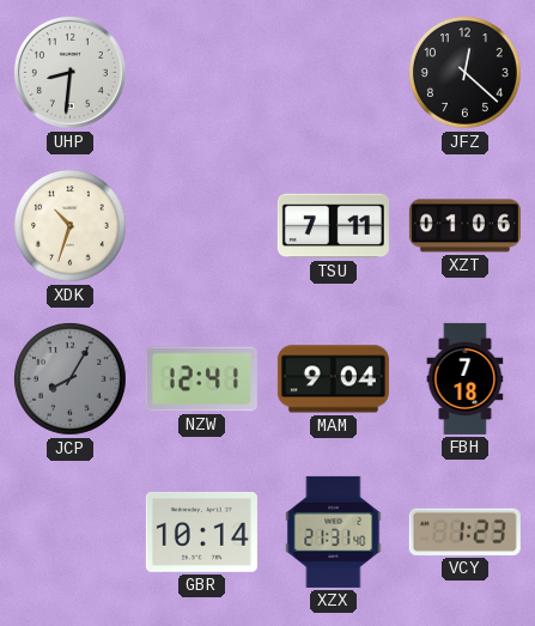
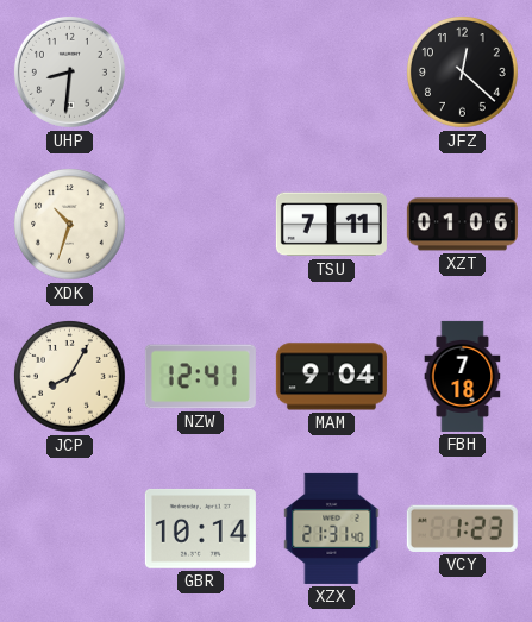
JCP dial: grey -> cream (70, 377)
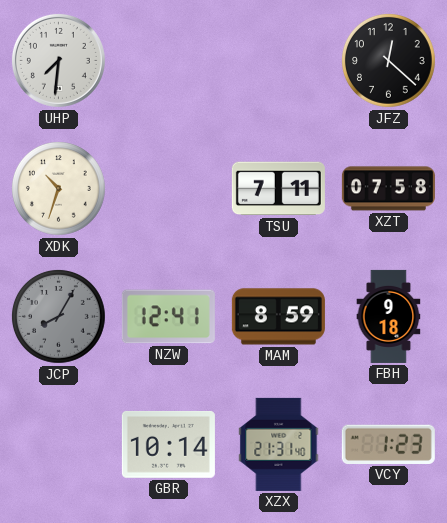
UHP: 8:31 -> 7:31 (58, 60)
XZT: 01:06 -> 07:58 (388, 189)
JCP dial: cream -> grey (59, 317)
MAM: 9:04 -> 8:59 (278, 317)
FBH: 7:18 -> 9:18 (389, 316)
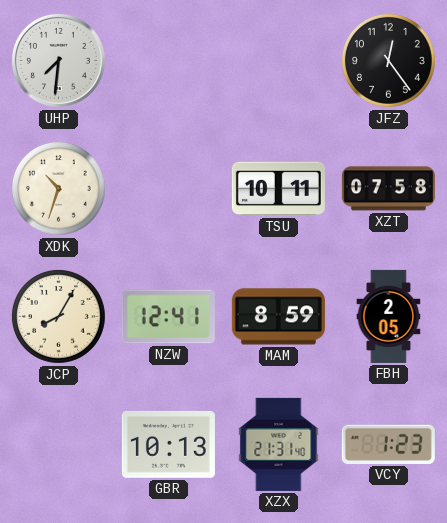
JFZ: 12:22 -> 12:24 (389, 61)
TSU: 7:11 -> 10:11 (278, 189)
JCP dial: grey -> cream (59, 317)
FBH: 9:18 -> 2:05 (389, 316)
GBR: 10:14 -> 10:13 (168, 445)
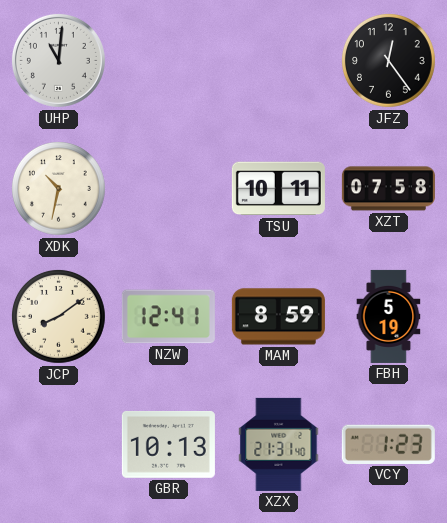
UHP: 7:31 -> 11:01 (58, 60)
XDK: 10:33 -> 10:32 (59, 189)
JCP: 8:05 -> 8:09 (59, 317)
FBH: 2:05 -> 5:19 (389, 316)
